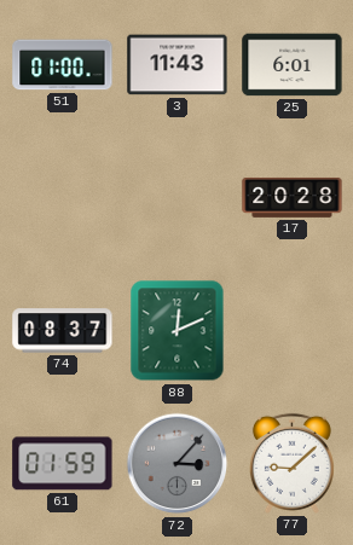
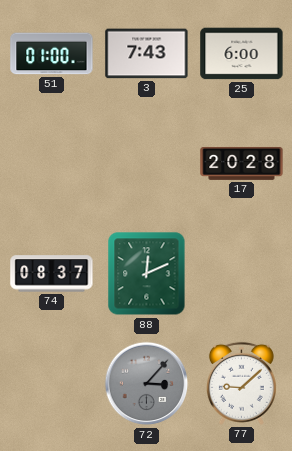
3: 11:43 -> 7:43 (147, 54)
25: 6:01 -> 6:00 (242, 54)
61: 01:59 -> none (63, 464)
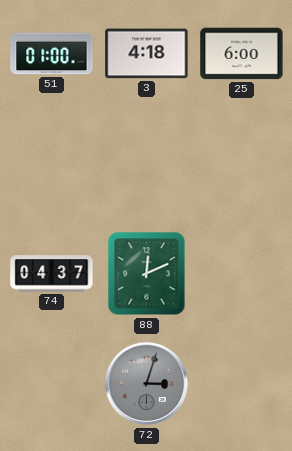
3: 7:43 -> 4:18 (147, 54)
17: 20:28 -> none (242, 163)
74: 08:37 -> 04:37 (52, 274)
72: 3:07 -> 3:03 (147, 384)
77: 9:08 -> none (241, 383)
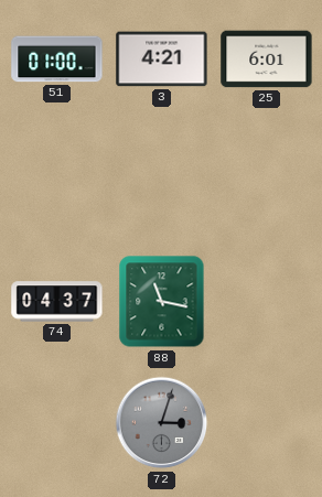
3: 4:18 -> 4:21 (162, 60)
25: 6:00 -> 6:01 (267, 60)
88: 12:11 -> 11:17 (162, 302)
